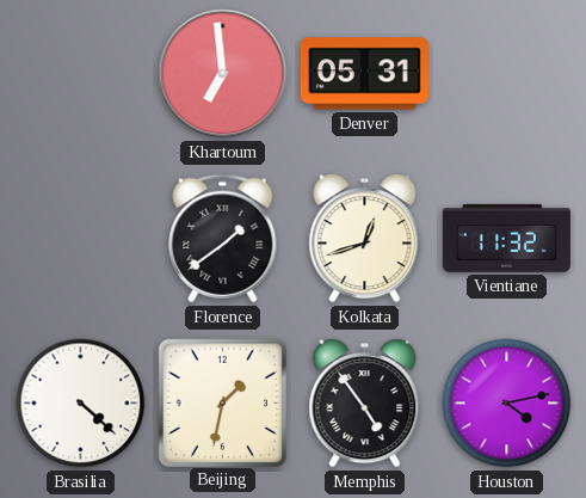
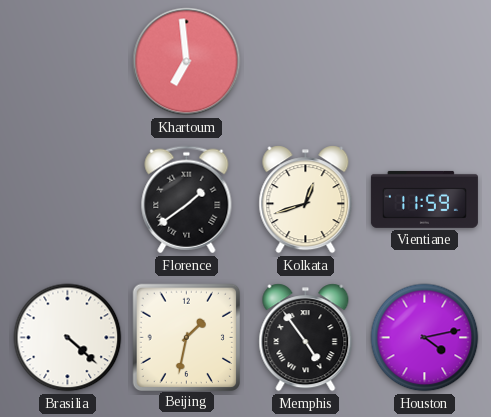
Denver: 05:31 -> none (364, 74)
Vientiane: 11:32 -> 11:59 (424, 199)
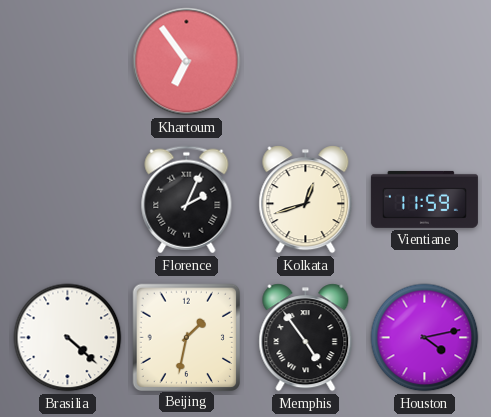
Khartoum: 6:59 -> 6:54 (187, 62)
Florence: 1:39 -> 2:04 (187, 200)
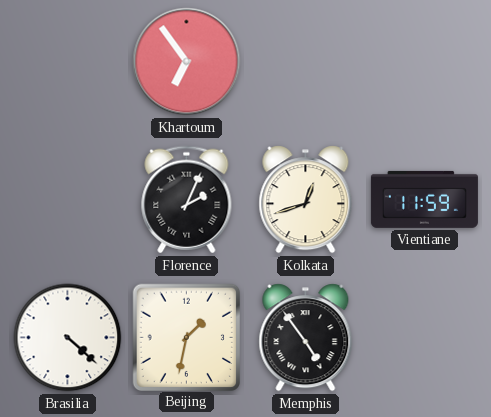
Houston: 4:13 -> none (425, 338)
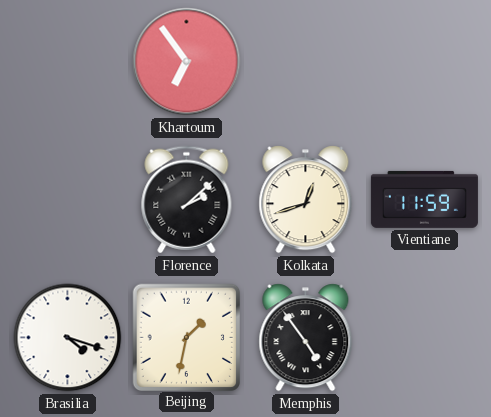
Florence: 2:04 -> 2:08 (187, 200)
Brasilia: 4:22 -> 4:18 (68, 338)
